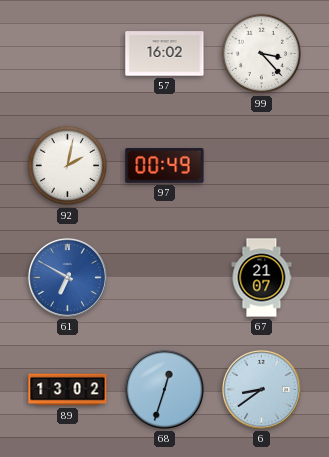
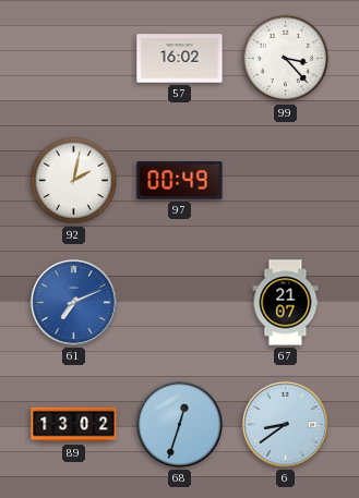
61: 6:50 -> 7:11 (73, 302)
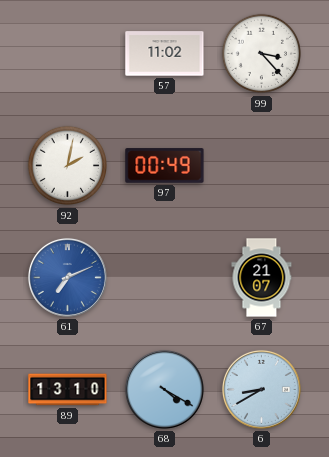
57: 16:02 -> 11:02 (165, 54)
89: 13:02 -> 13:10 (68, 390)
68: 12:33 -> 4:20 (164, 389)
6: 8:39 -> 8:40 (261, 389)
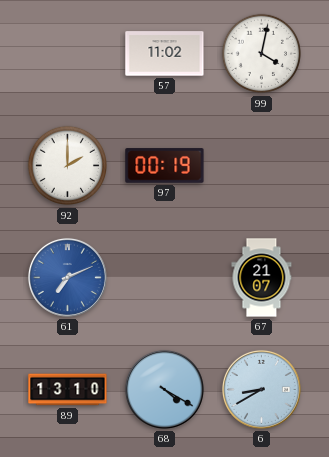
99: 3:23 -> 4:02 (262, 54)
92: 2:02 -> 2:00 (68, 166)
97: 00:49 -> 00:19 (165, 166)
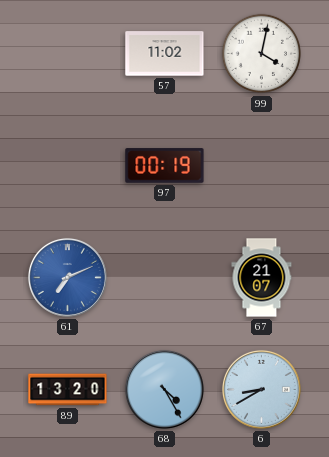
92: 2:00 -> none (68, 166)
89: 13:10 -> 13:20 (68, 390)
68: 4:20 -> 4:25 (164, 389)
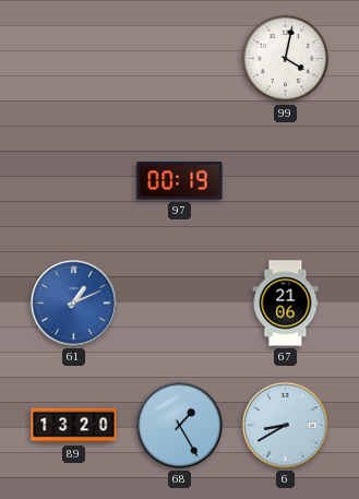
57: 11:02 -> none (165, 54)
61: 7:11 -> 1:11 (73, 302)
67: 21:07 -> 21:06 (286, 304)
68: 4:25 -> 1:25 (179, 425)
